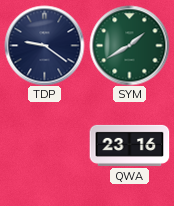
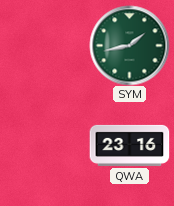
TDP: 9:21 -> none (44, 45)
SYM: 1:40 -> 1:43 (129, 45)
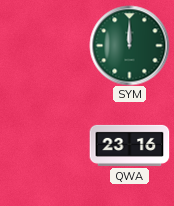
SYM: 1:43 -> 12:00 (129, 45)
